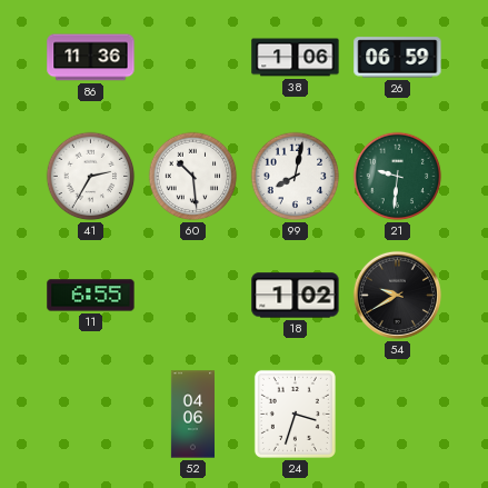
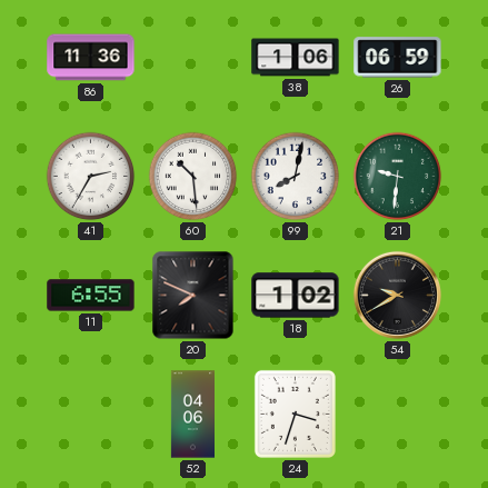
20: none -> 7:49 (193, 296)
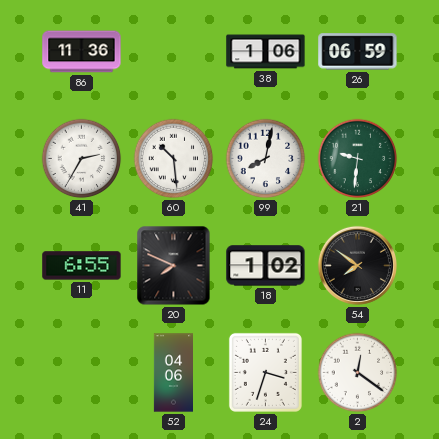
54: 9:40 -> 7:51 (357, 265)
2: none -> 12:21 (358, 373)
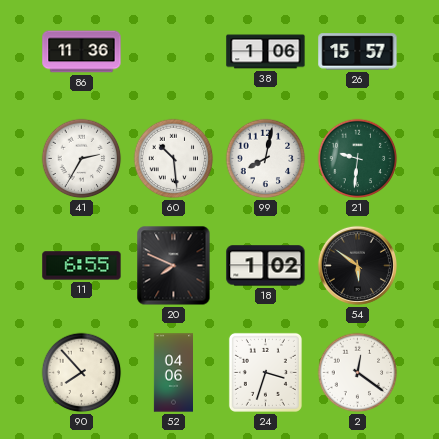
26: 06:59 -> 15:57 (358, 52)
54: 7:51 -> 5:51 (357, 265)
90: none -> 7:53 (82, 373)
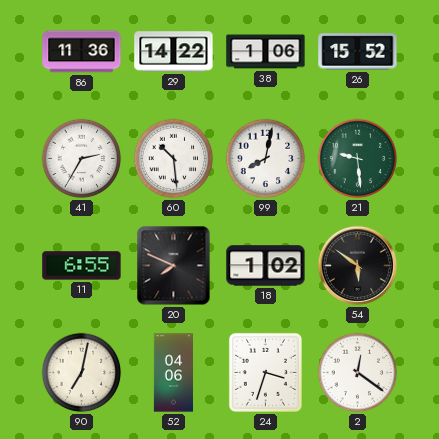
29: none -> 14:22 (174, 52)
26: 15:57 -> 15:52 (358, 52)
21: 9:31 -> 9:29 (358, 159)
90: 7:53 -> 7:02 (82, 373)
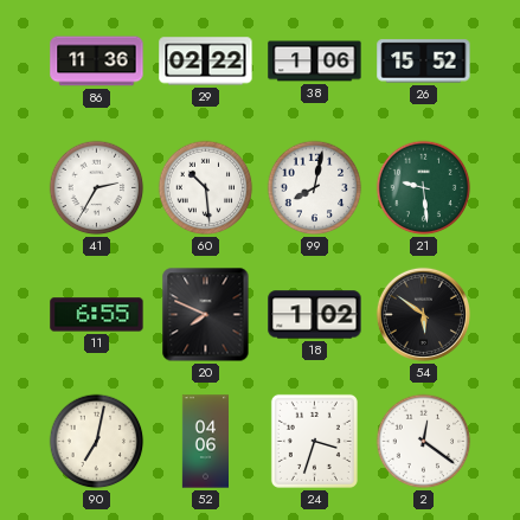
29: 14:22 -> 02:22 (206, 62)
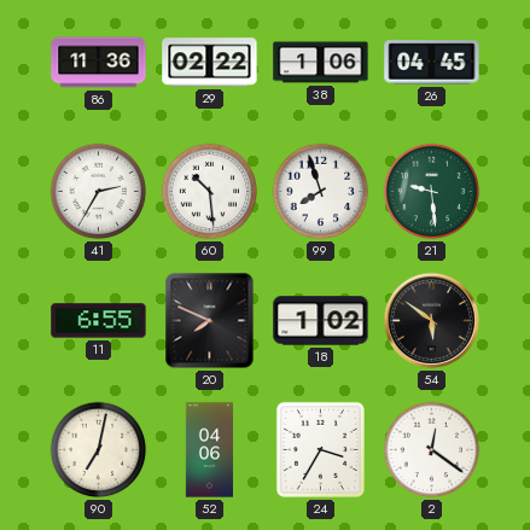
26: 15:52 -> 04:45 (432, 63)
99: 8:02 -> 7:57 (321, 192)
24: 3:33 -> 3:35 (320, 449)
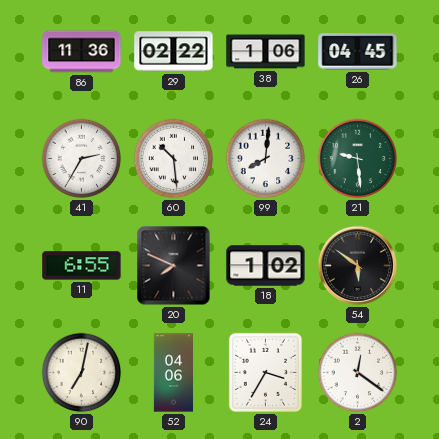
99: 7:57 -> 8:01 (266, 159)
